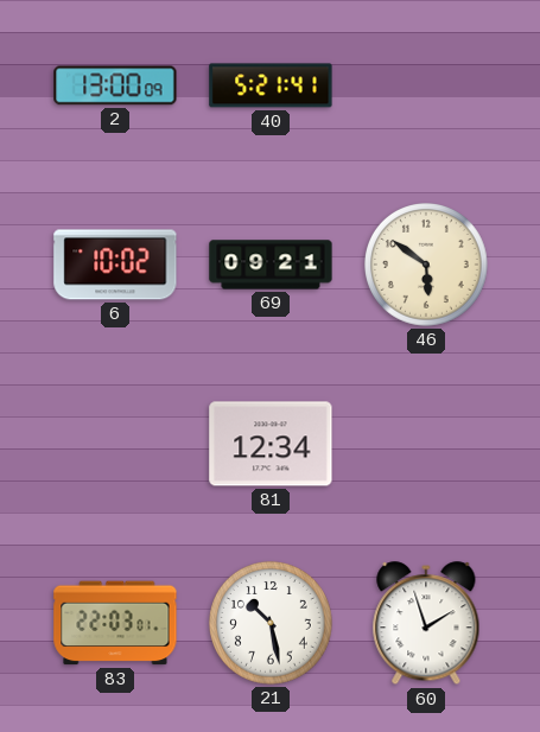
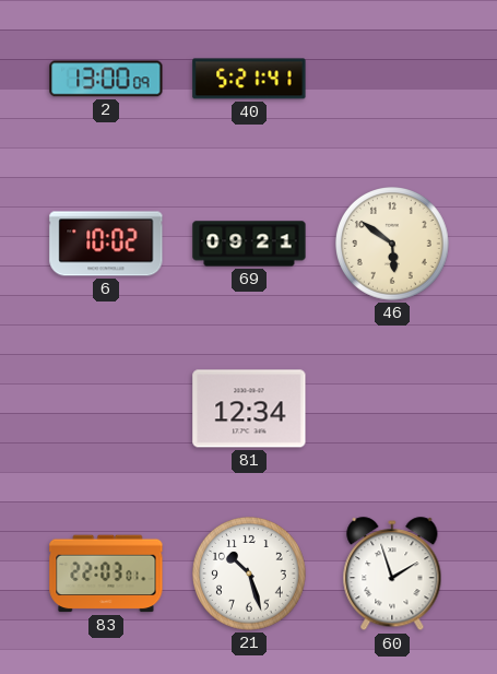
21: 10:28 -> 10:27 (250, 575)
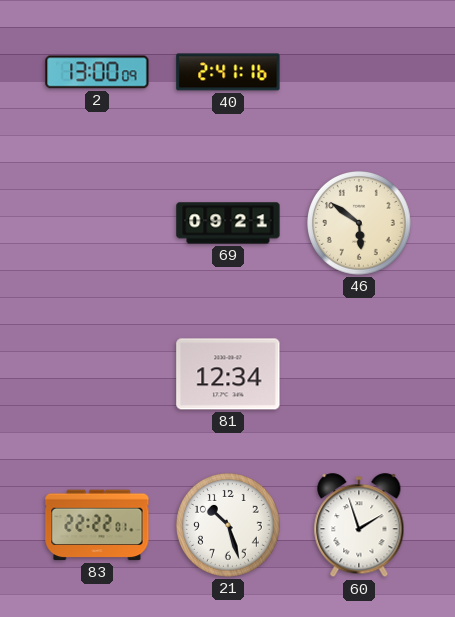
40: 5:21 -> 2:41 (228, 72)
6: 10:02 -> none (106, 244)
83: 22:03 -> 22:22 (97, 525)
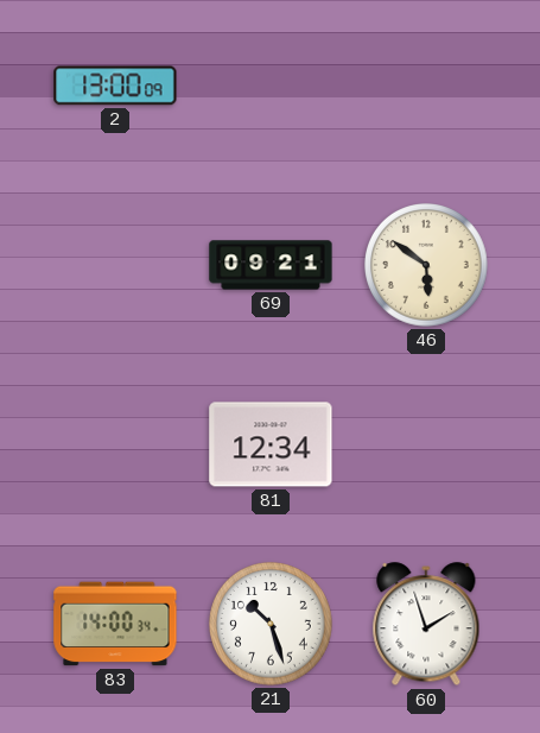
40: 2:41 -> none (228, 72)
83: 22:22 -> 14:00 (115, 624)
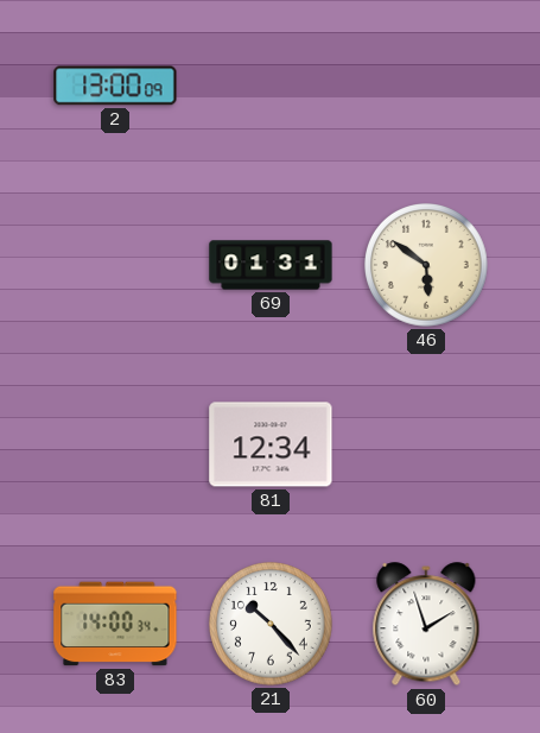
69: 09:21 -> 01:31 (271, 265)
21: 10:27 -> 10:23 (272, 625)
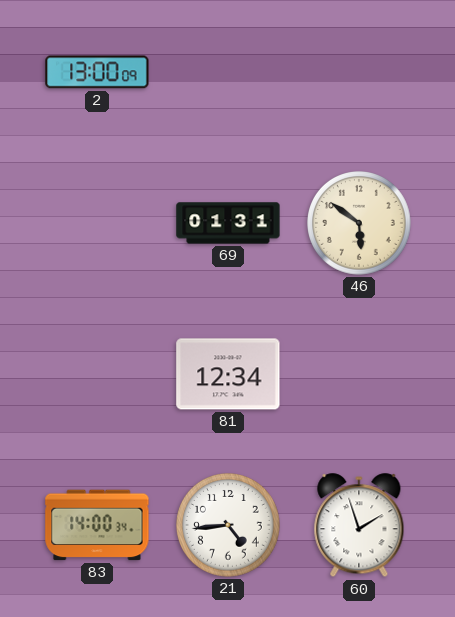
21: 10:23 -> 4:44 (229, 526)
